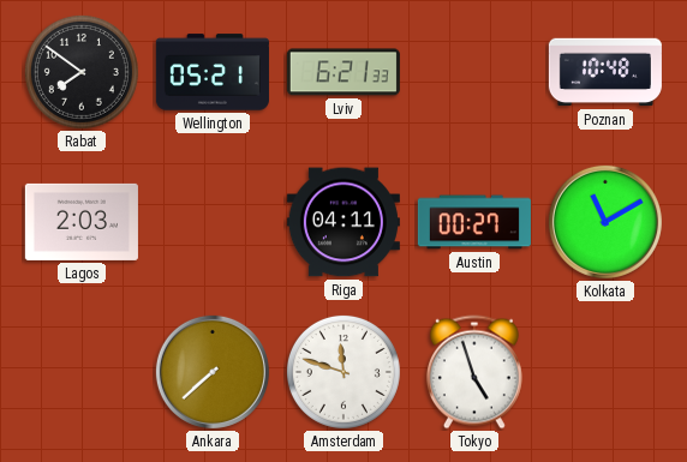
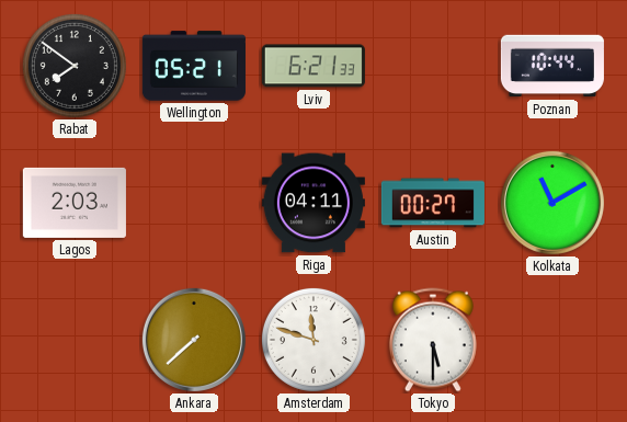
Poznan: 10:48 -> 10:44 (552, 66)
Tokyo: 4:57 -> 5:30 (433, 340)
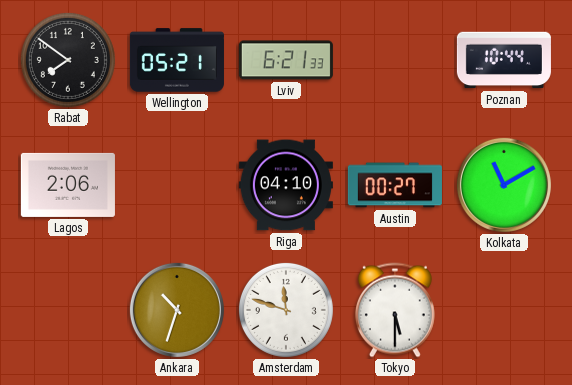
Lagos: 2:03 -> 2:06 (68, 185)
Riga: 04:11 -> 04:10 (286, 185)
Ankara: 7:38 -> 10:33 (177, 310)
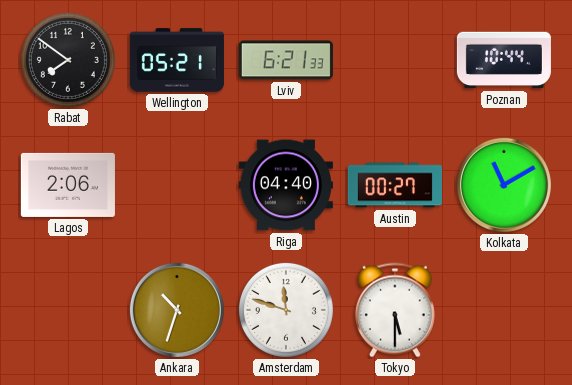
Riga: 04:10 -> 04:40 (286, 185)
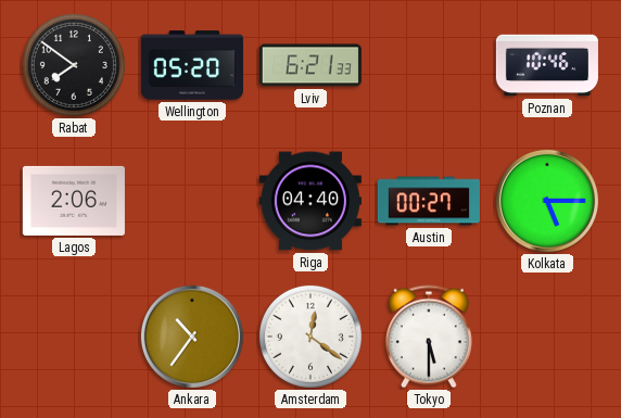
Wellington: 05:21 -> 05:20 (192, 65)
Poznan: 10:44 -> 10:46 (547, 65)
Kolkata: 11:10 -> 5:15 (547, 201)
Ankara: 10:33 -> 10:36 (192, 337)
Amsterdam: 11:48 -> 12:21 (310, 337)
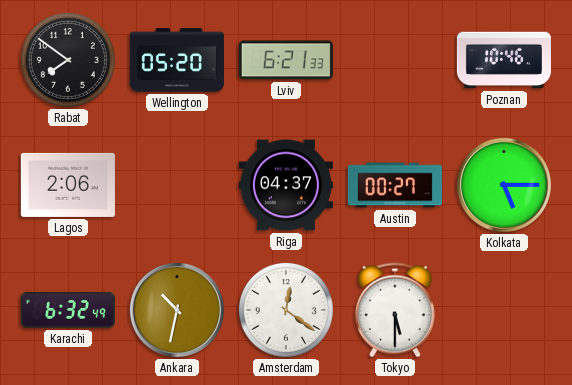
Riga: 04:40 -> 04:37 (286, 185)
Karachi: none -> 6:32 (68, 310)
Ankara: 10:36 -> 10:32 (177, 310)
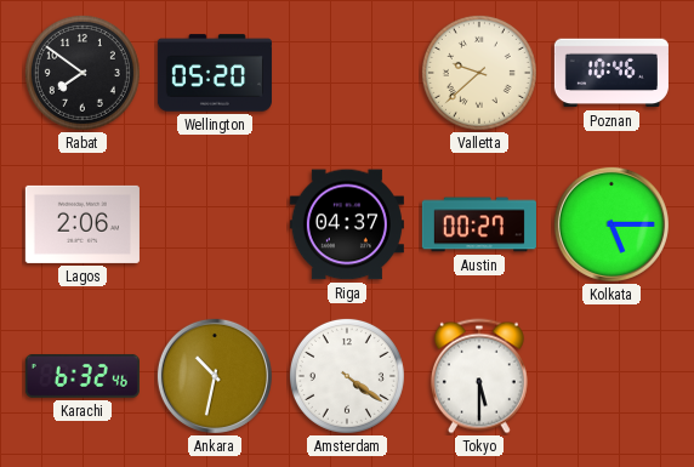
Lviv: 6:21 -> none (286, 60)
Valletta: none -> 9:38 (479, 73)
Karachi: 6:32:49 -> 6:32:46 (83, 376)
Amsterdam: 12:21 -> 4:21 (347, 376)
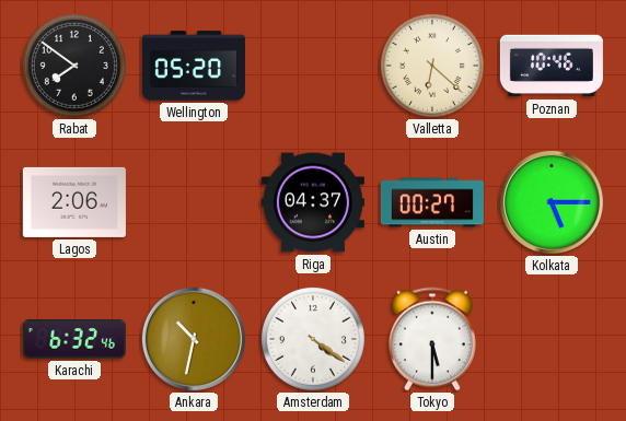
Valletta: 9:38 -> 6:22 (432, 66)
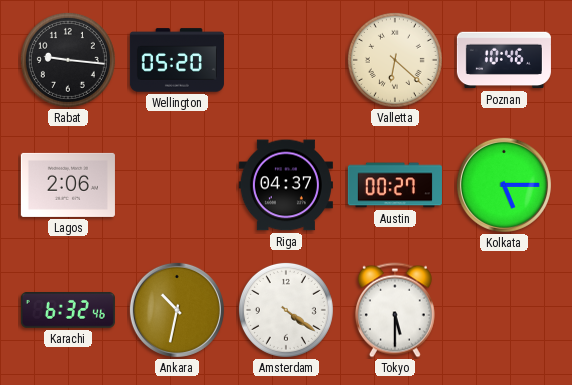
Rabat: 7:51 -> 9:16 (68, 60)
